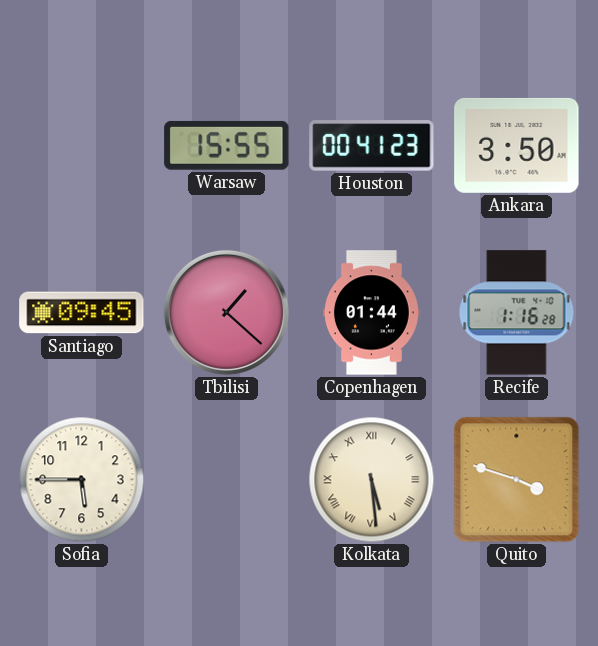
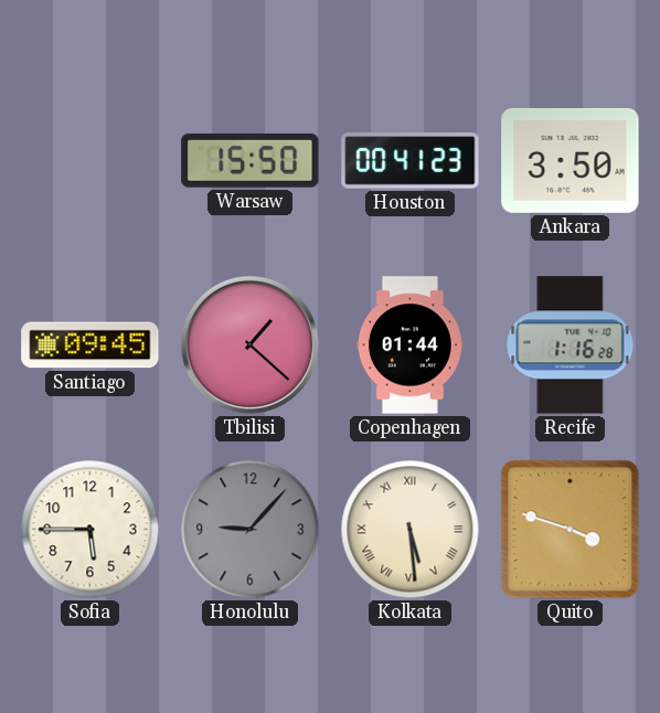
Warsaw: 15:55 -> 15:50 (251, 160)
Honolulu: none -> 9:07 (251, 530)
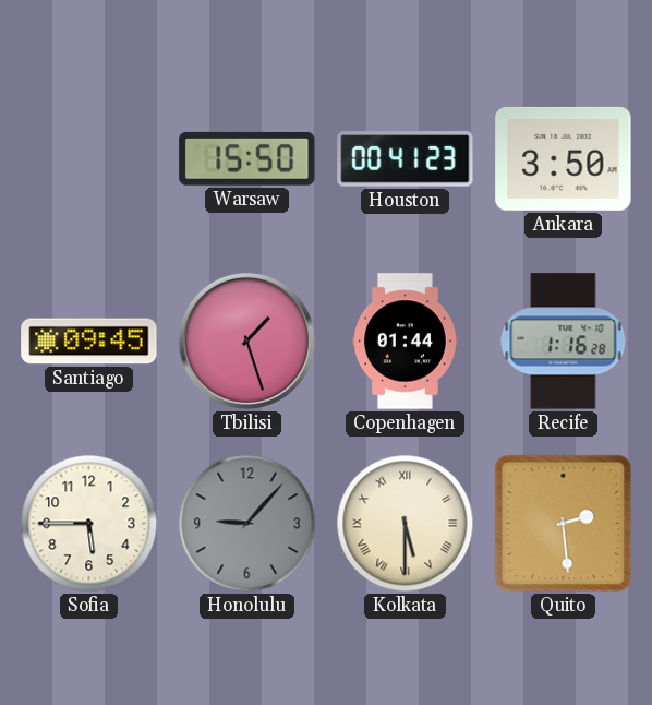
Tbilisi: 1:22 -> 1:27 (246, 340)
Kolkata: 5:29 -> 5:30 (406, 524)
Quito: 3:48 -> 2:29 (564, 524)
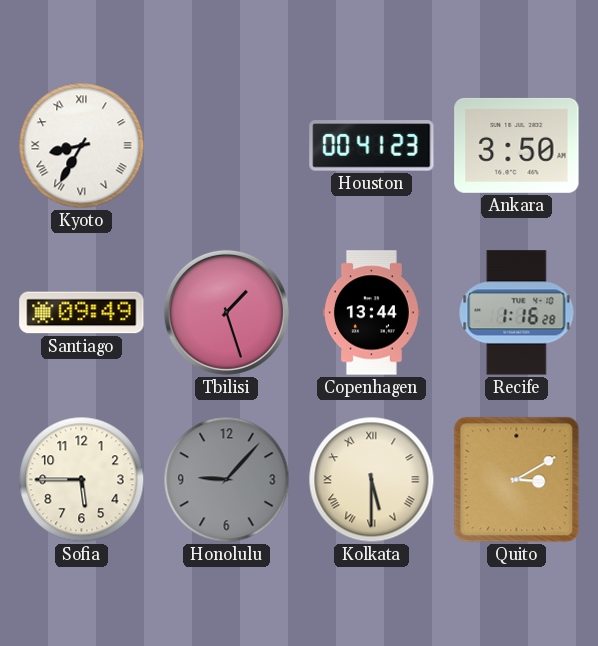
Kyoto: none -> 8:35 (82, 146)
Warsaw: 15:50 -> none (247, 158)
Santiago: 09:45 -> 09:49 (82, 313)
Copenhagen: 01:44 -> 13:44 (371, 313)
Quito: 2:29 -> 3:10 (517, 480)
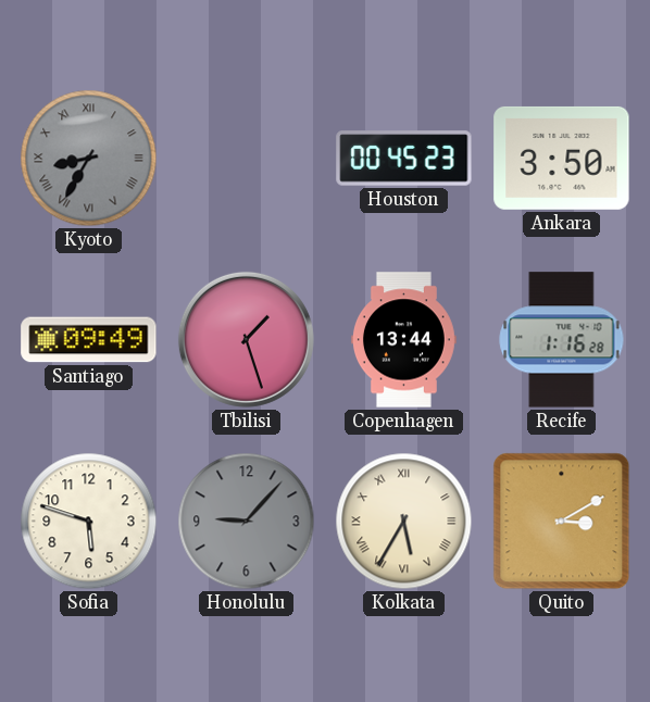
Kyoto dial: white -> grey (89, 159)
Houston: 00:41 -> 00:45 (404, 159)
Sofia: 5:45 -> 5:48 (89, 522)
Kolkata: 5:30 -> 5:35 (404, 522)
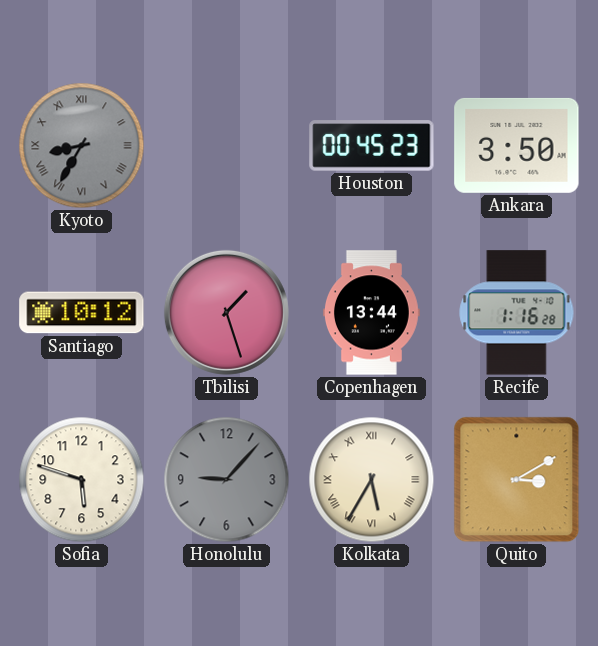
Santiago: 09:49 -> 10:12 (82, 313)
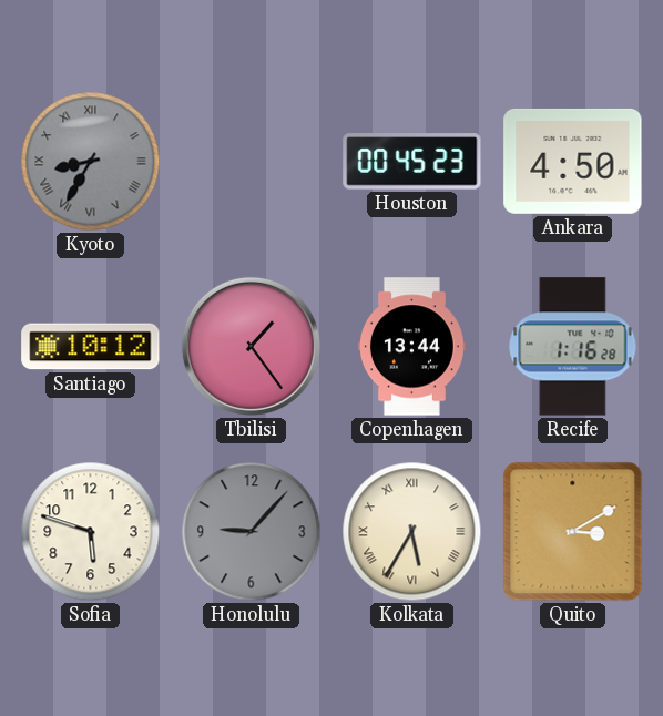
Ankara: 3:50 -> 4:50 (573, 161)
Tbilisi: 1:27 -> 1:24 (251, 346)
